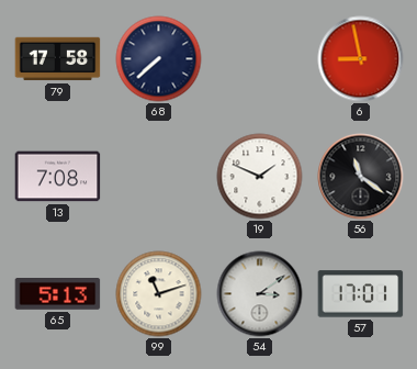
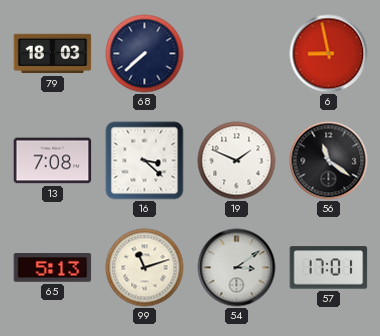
79: 17:58 -> 18:03 (53, 54)
16: none -> 3:22 (145, 161)
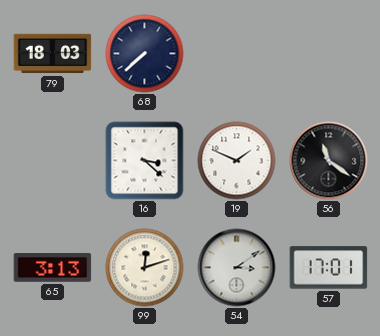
6: 8:58 -> none (329, 54)
13: 7:08 -> none (53, 161)
65: 5:13 -> 3:13 (53, 268)
99: 11:12 -> 12:12 (145, 268)
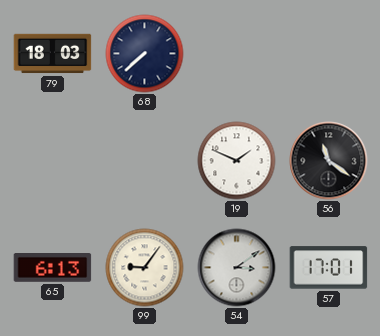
16: 3:22 -> none (145, 161)
65: 3:13 -> 6:13 (53, 268)
99: 12:12 -> 9:06 (145, 268)
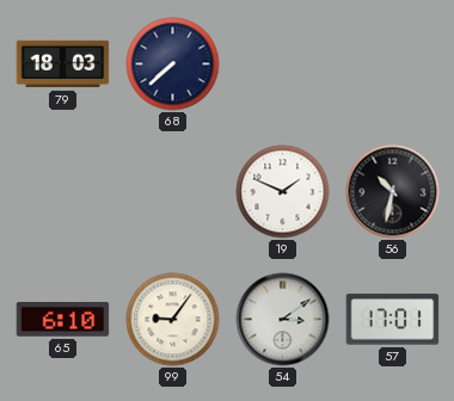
56: 11:21 -> 10:32 (393, 192)
65: 6:13 -> 6:10 (63, 320)
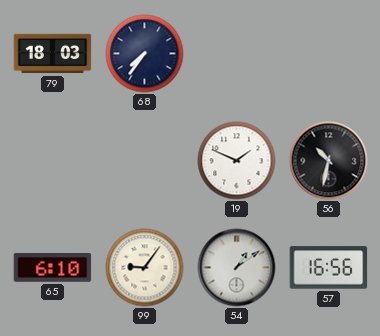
68: 7:38 -> 7:36 (145, 54)
54: 3:09 -> 1:09 (237, 268)
57: 17:01 -> 16:56 (329, 268)
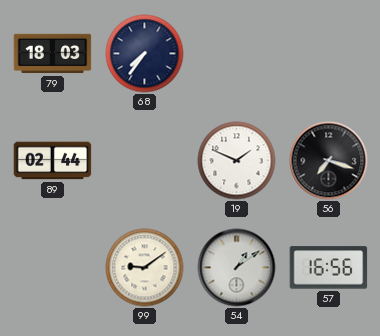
89: none -> 02:44 (53, 161)
56: 10:32 -> 7:18 (329, 161)
65: 6:10 -> none (53, 268)
99: 9:06 -> 9:09 (145, 268)
